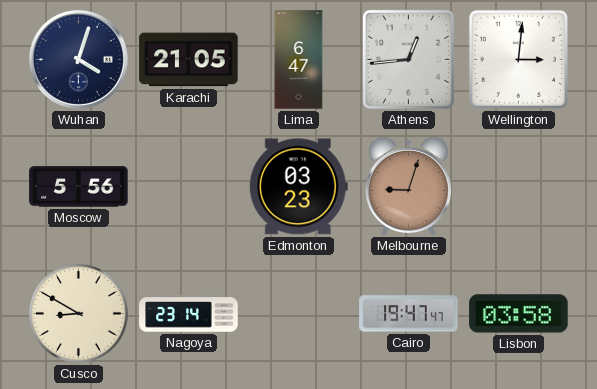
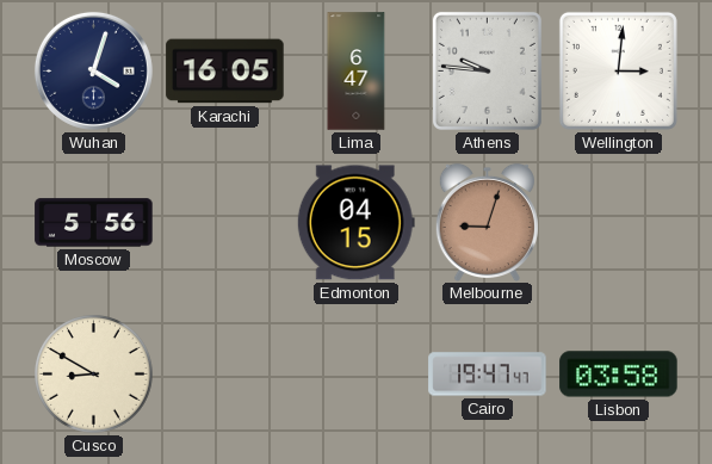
Karachi: 21:05 -> 16:05 (225, 72)
Athens: 12:44 -> 9:46 (487, 70)
Edmonton: 03:23 -> 04:15 (355, 223)
Nagoya: 23:14 -> none (189, 314)
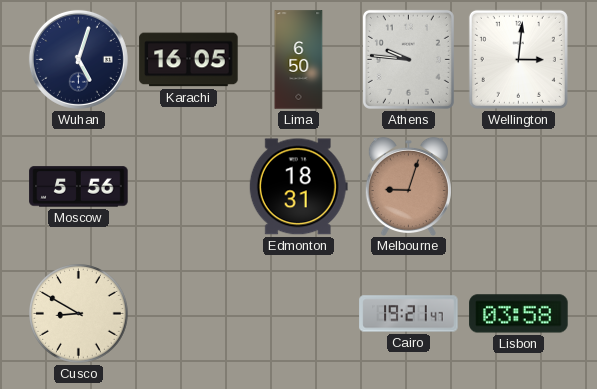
Wuhan: 4:03 -> 5:03 (78, 59)
Lima: 6:47 -> 6:50 (299, 60)
Edmonton: 04:15 -> 18:31 (298, 187)
Cairo: 19:47 -> 19:21 (409, 314)
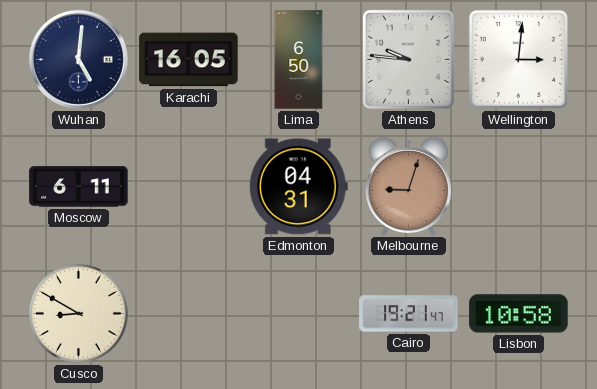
Wuhan: 5:03 -> 5:01 (78, 59)
Moscow: 5:56 -> 6:11 (79, 187)
Edmonton: 18:31 -> 04:31 (298, 187)
Lisbon: 03:58 -> 10:58 (519, 314)
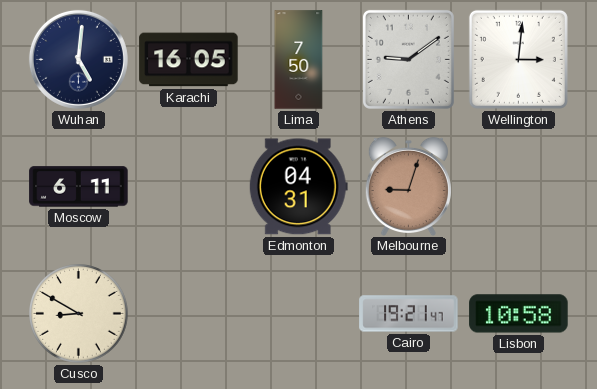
Lima: 6:50 -> 7:50 (299, 60)
Athens: 9:46 -> 9:09 (408, 59)
